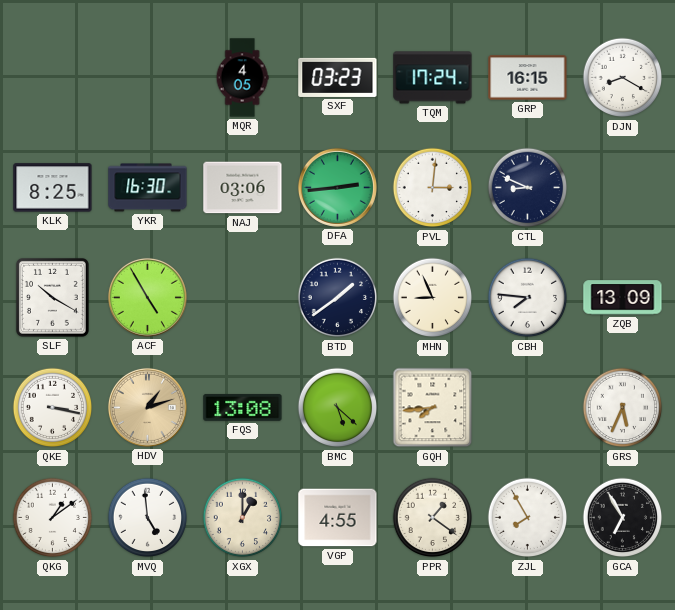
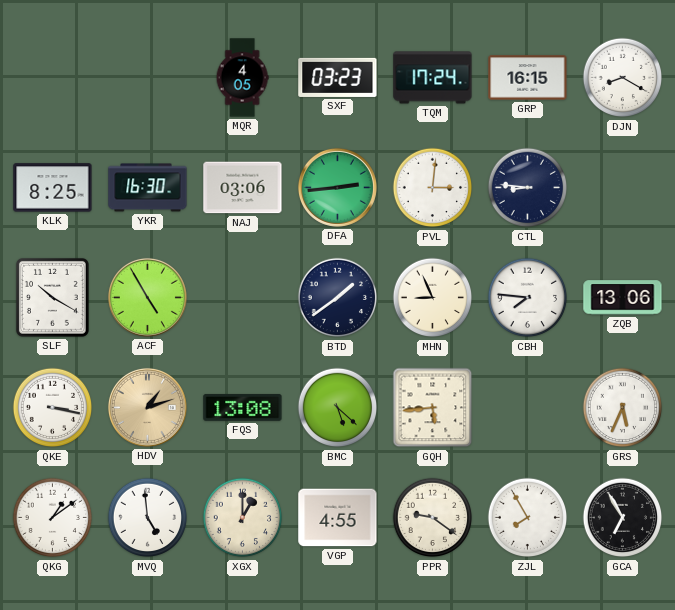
CTL: 8:49 -> 8:46 (528, 188)
ZQB: 13:09 -> 13:06 (623, 298)
GQH: 7:44 -> 5:44 (433, 408)
PPR: 1:21 -> 9:21 (433, 518)
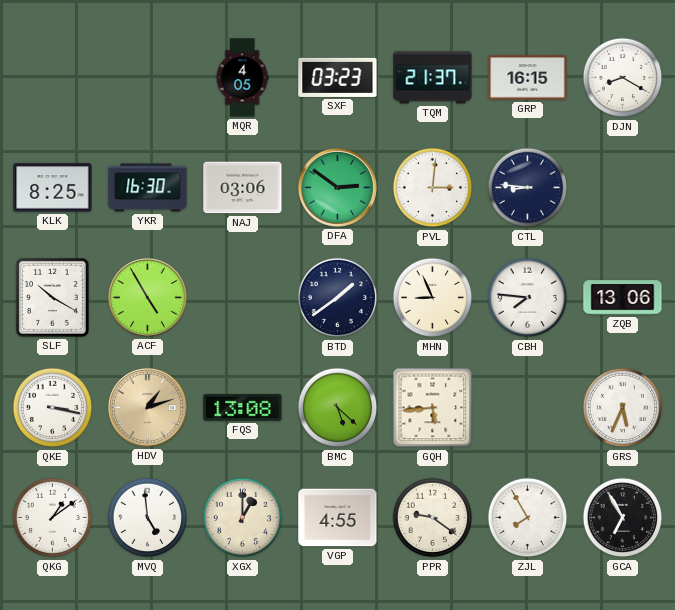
TQM: 17:24 -> 21:37 (433, 78)
DFA: 2:44 -> 2:51 (337, 187)
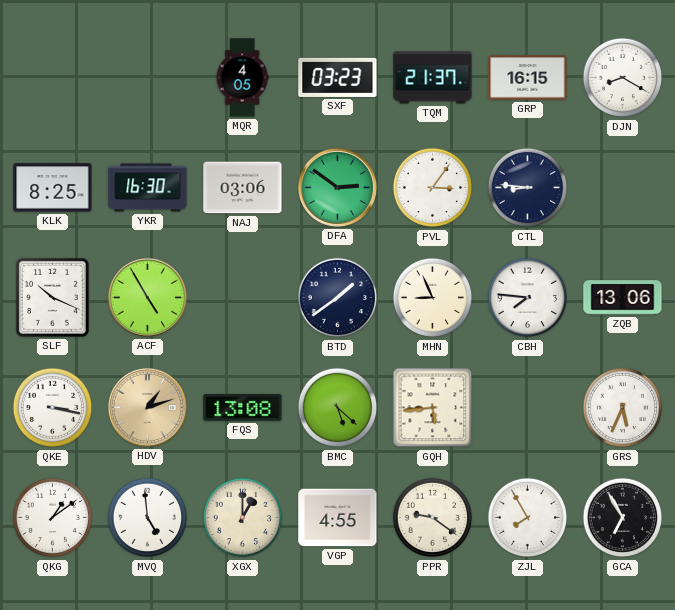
PVL: 3:01 -> 3:06 (433, 188)
SLF: 10:20 -> 10:19 (52, 297)
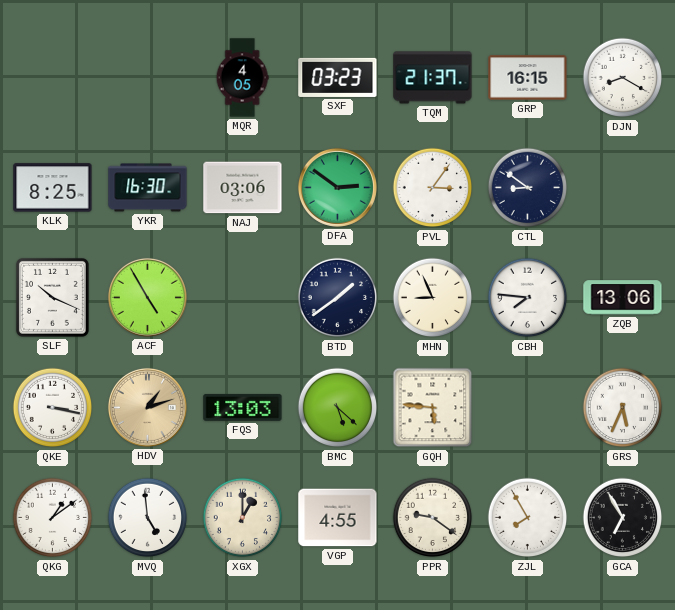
CTL: 8:46 -> 8:51 (528, 188)
FQS: 13:08 -> 13:03 (243, 407)
GQH: 5:44 -> 5:46 (433, 408)
